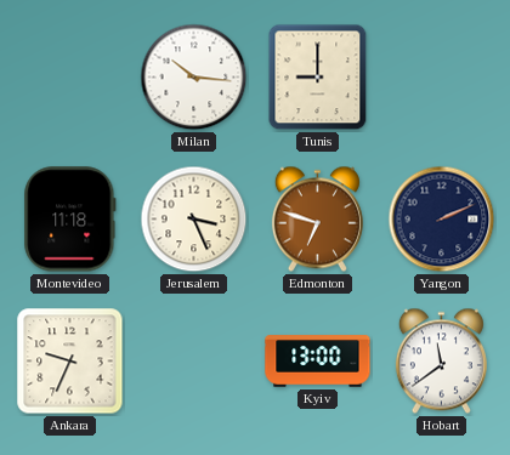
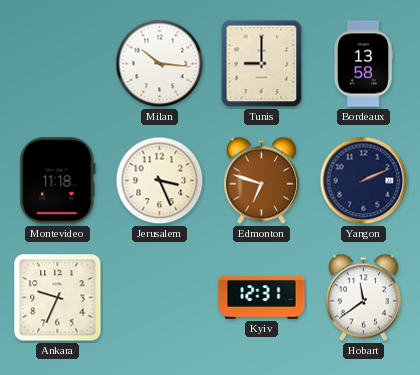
Bordeaux: none -> 13:58 (363, 64)
Kyiv: 13:00 -> 12:31 (262, 298)
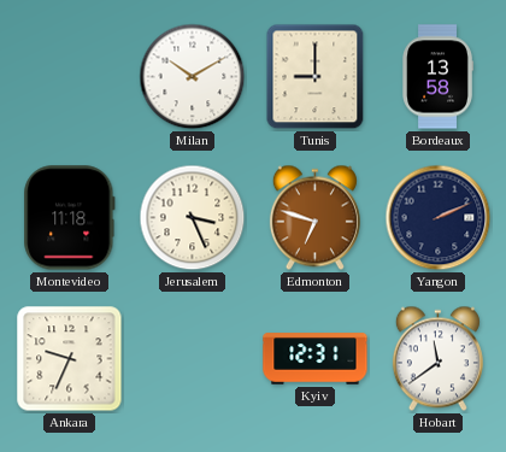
Milan: 10:16 -> 10:10 (193, 77)
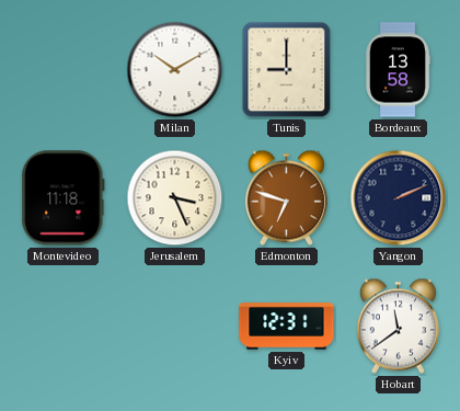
Ankara: 9:34 -> none (70, 359)
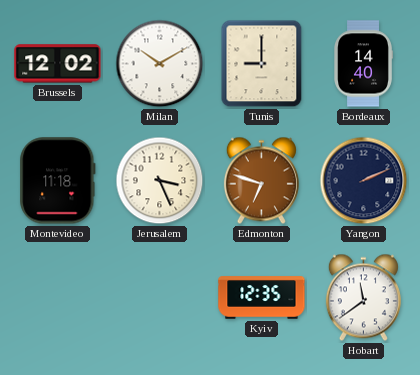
Brussels: none -> 12:02 (58, 64)
Bordeaux: 13:58 -> 14:40 (363, 64)
Kyiv: 12:31 -> 12:35 (262, 298)
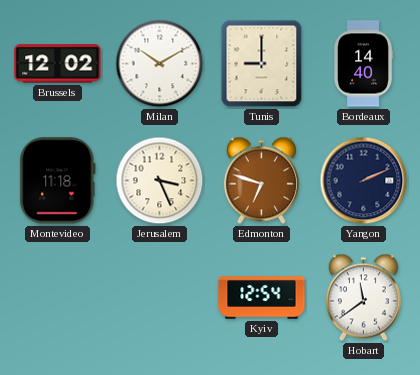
Kyiv: 12:35 -> 12:54 (262, 298)
